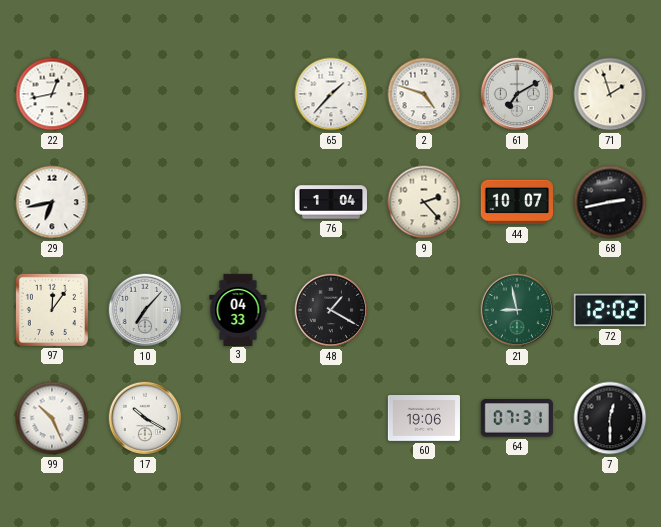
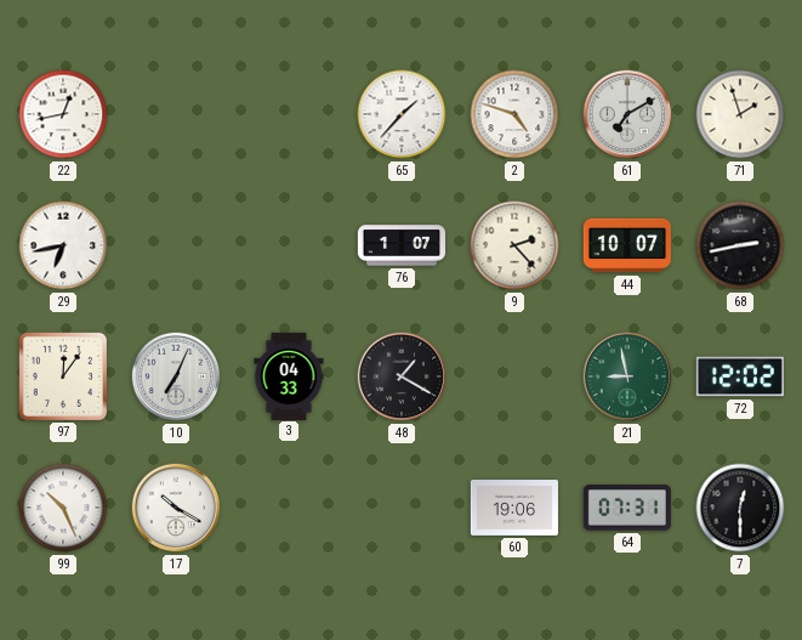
76: 1:04 -> 1:07 (400, 245)
10: 7:07 -> 7:04 (176, 376)
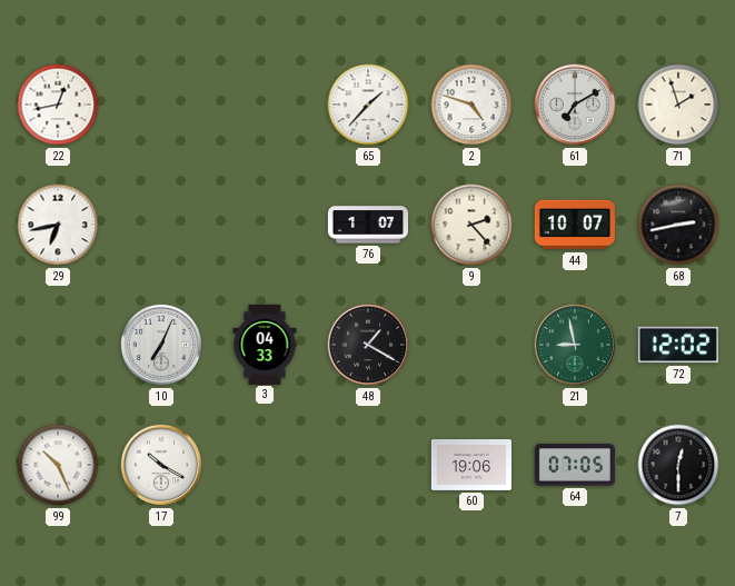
97: 12:06 -> none (63, 376)
64: 07:31 -> 07:05 (575, 465)
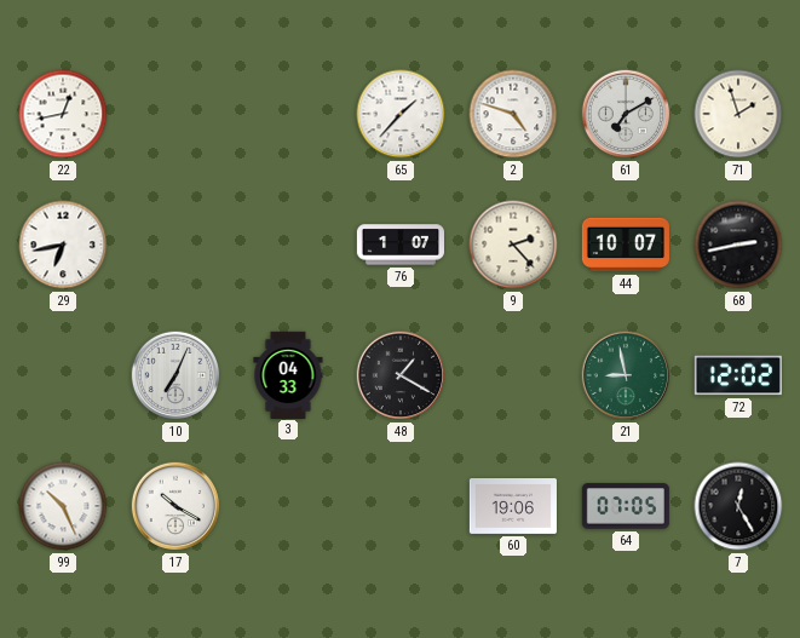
7: 12:30 -> 12:25 (738, 506)
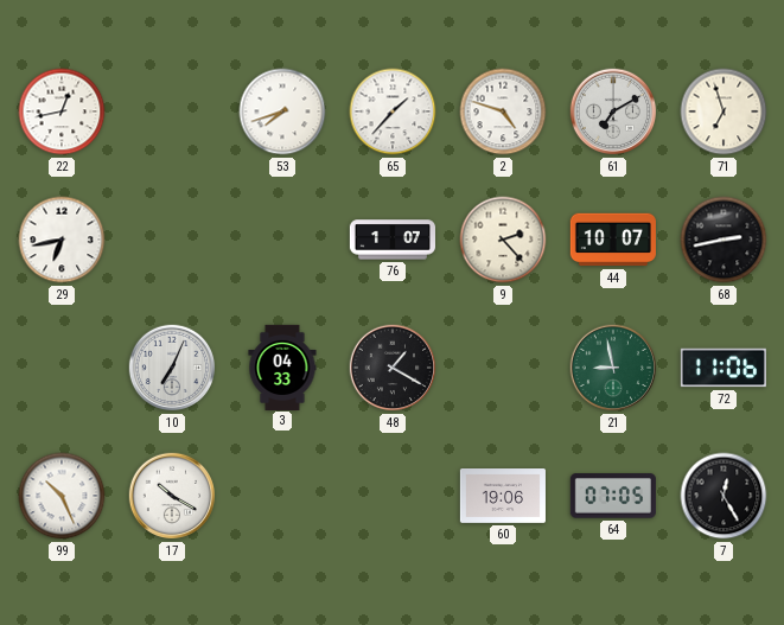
53: none -> 7:42 (282, 111)
71: 1:57 -> 6:57 (724, 111)
72: 12:02 -> 11:06 (724, 368)
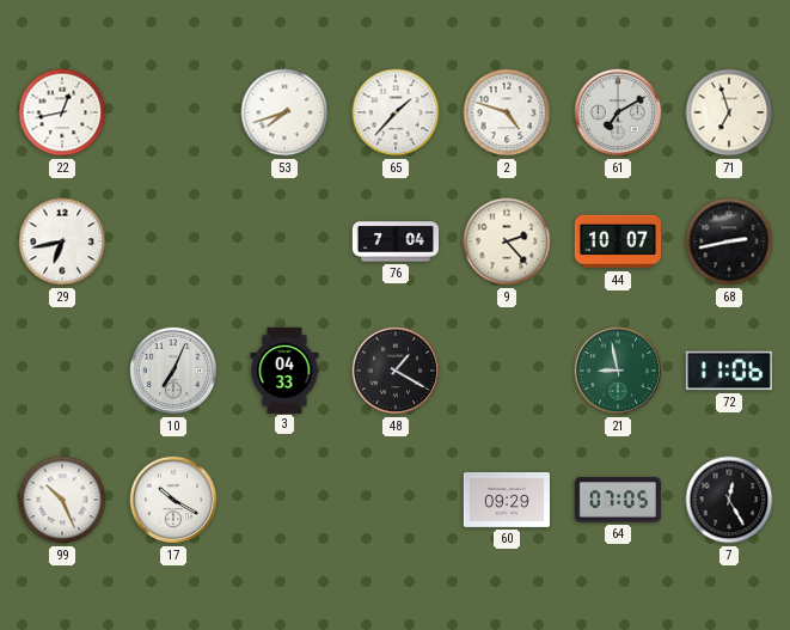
76: 1:07 -> 7:04 (394, 241)
60: 19:06 -> 09:29 (507, 501)
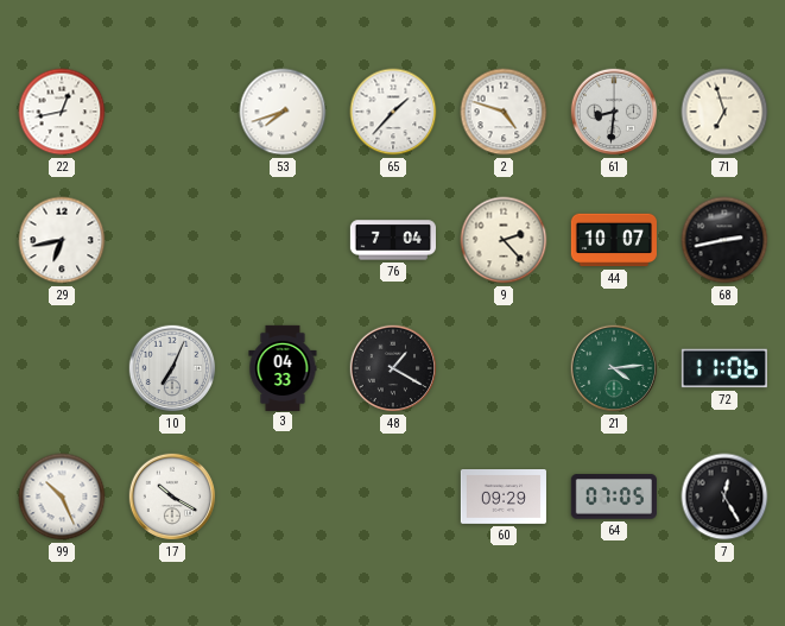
61: 7:10 -> 8:31 (614, 112)
21: 8:58 -> 4:14 (614, 368)
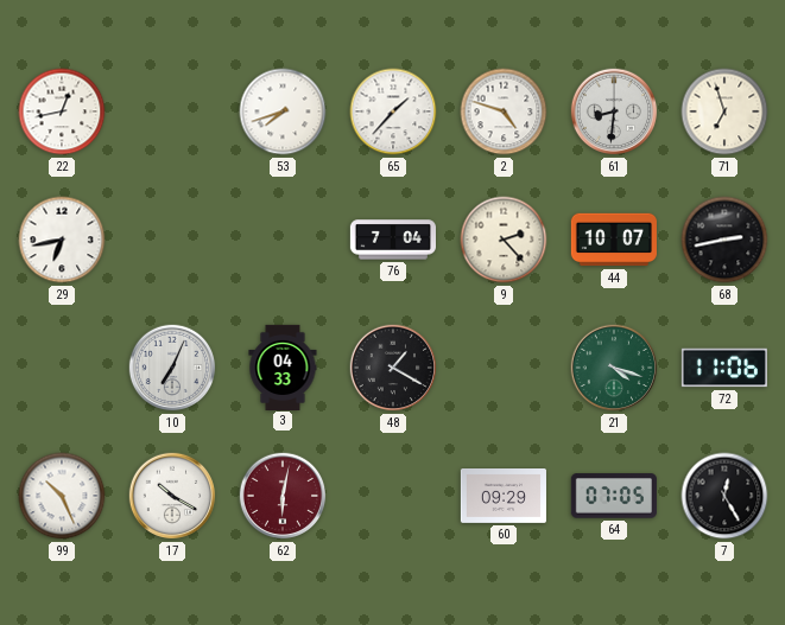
21: 4:14 -> 4:18 (614, 368)
62: none -> 6:02 (283, 496)
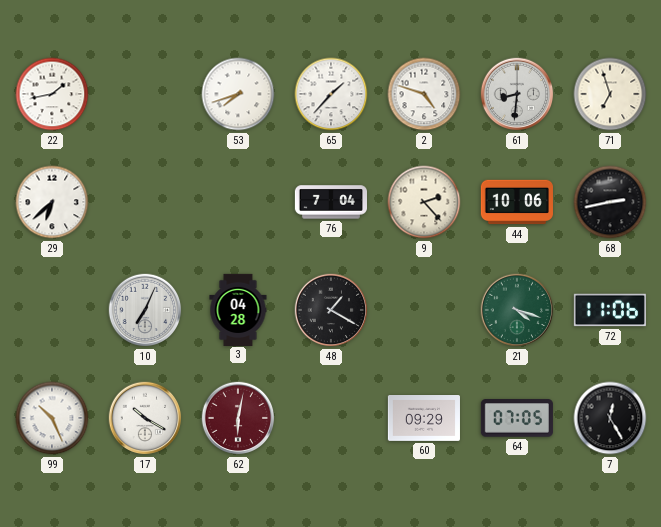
22: 12:43 -> 1:43 (52, 94)
29: 6:43 -> 6:38 (52, 202)
44: 10:07 -> 10:06 (517, 202)
3: 04:33 -> 04:28 (238, 309)
